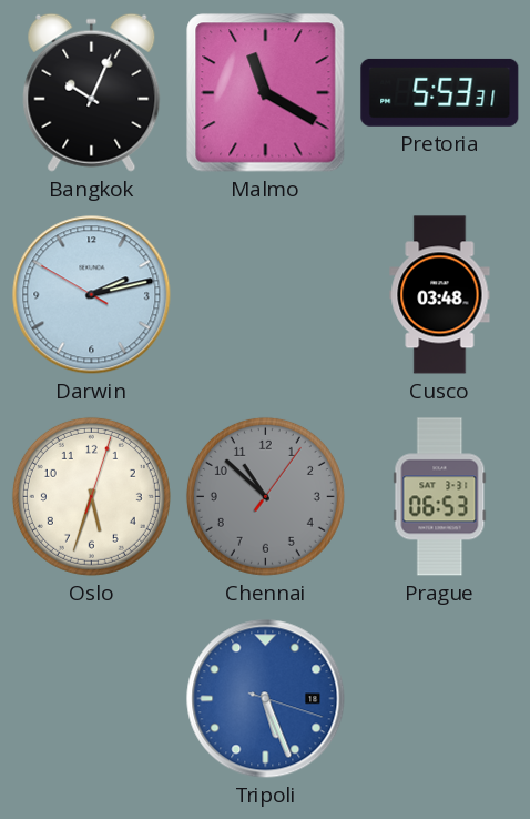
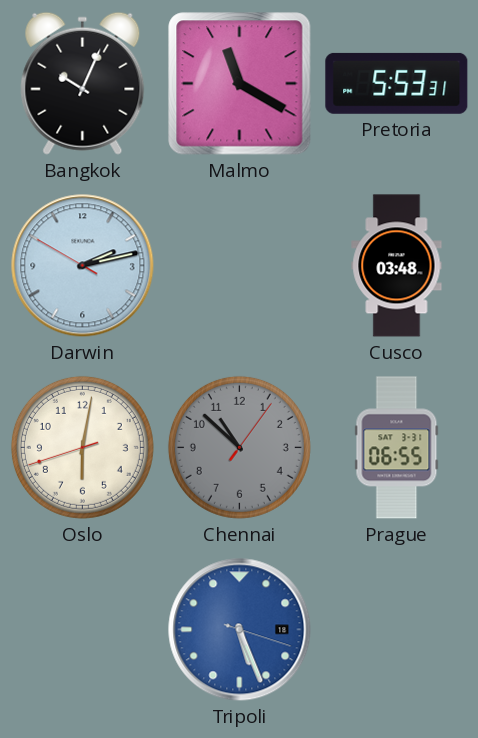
Oslo: 5:33 -> 6:01 (82, 447)
Prague: 06:53 -> 06:55 (397, 448)
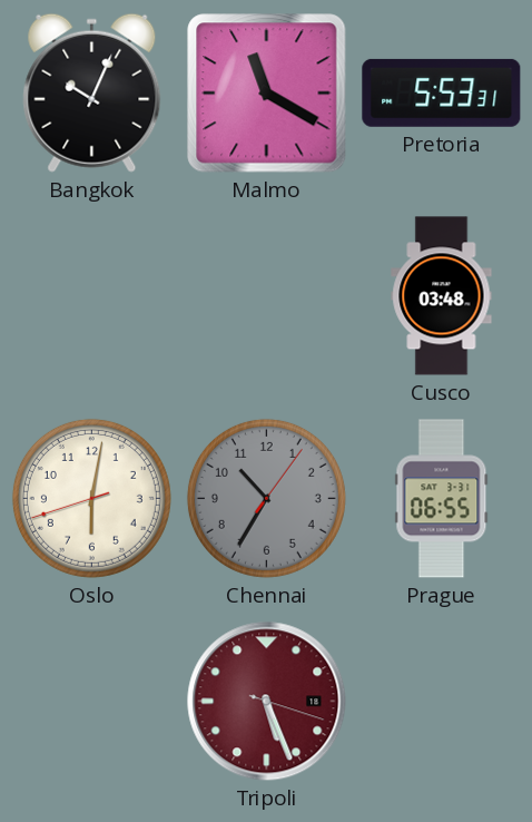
Darwin: 2:12 -> none (83, 266)
Chennai: 10:52 -> 10:35 (266, 498)
Tripoli dial: blue -> burgundy (267, 702)
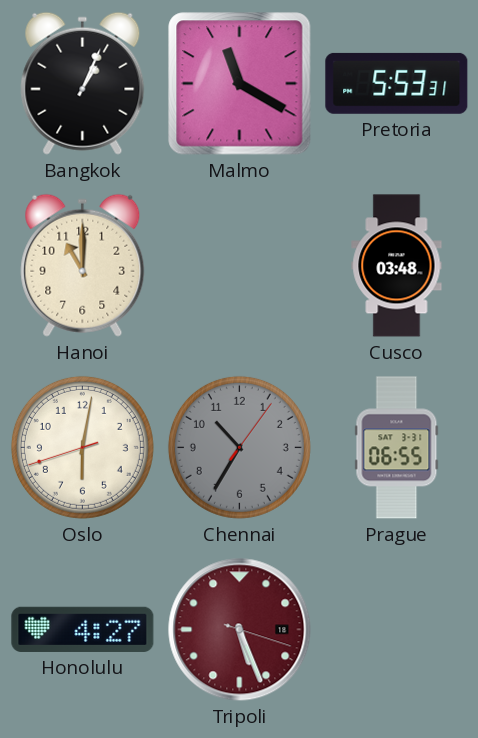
Bangkok: 10:04 -> 1:04 (83, 83)
Hanoi: none -> 11:00 (83, 265)
Honolulu: none -> 4:27 (83, 629)
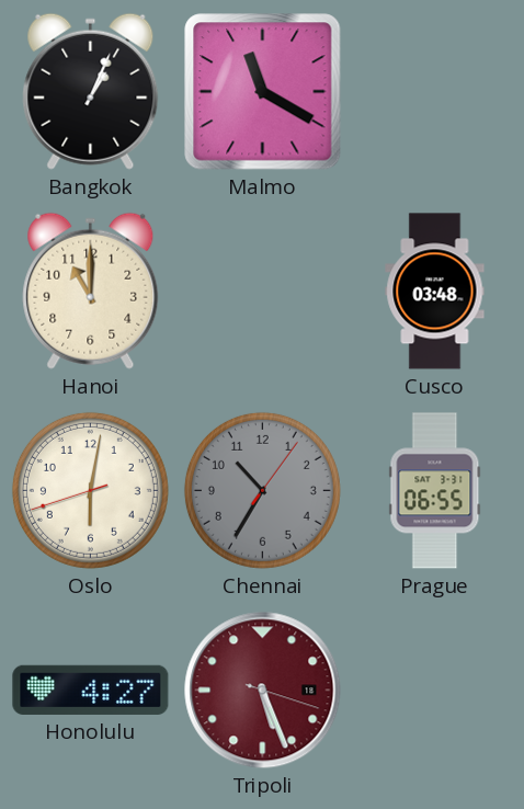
Pretoria: 5:53 -> none (397, 83)
